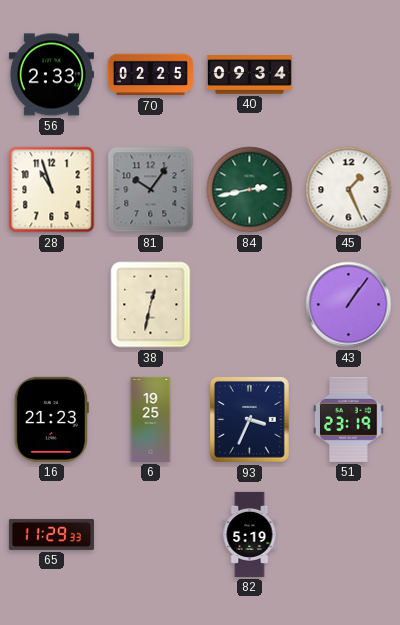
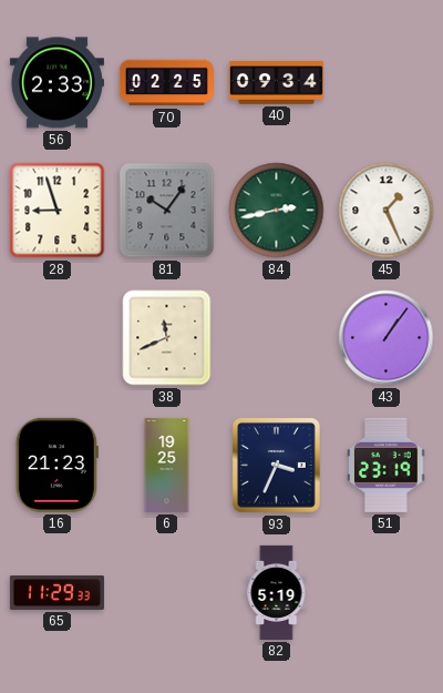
28: 10:57 -> 8:57 (58, 211)
38: 12:32 -> 11:41 (167, 338)
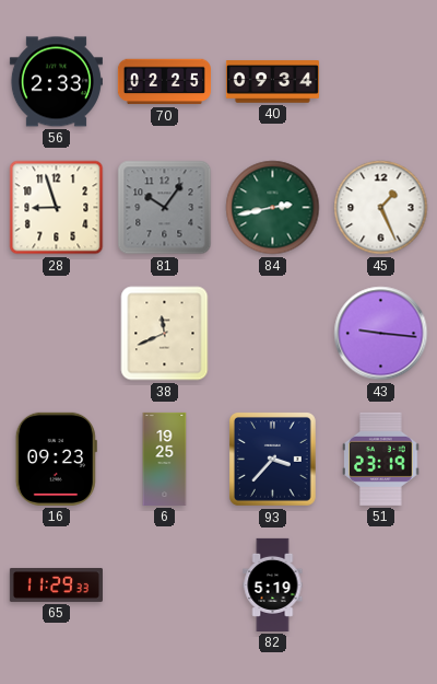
43: 1:06 -> 9:16 (381, 334)
16: 21:23 -> 09:23 (56, 459)
93: 3:34 -> 3:37 (273, 460)
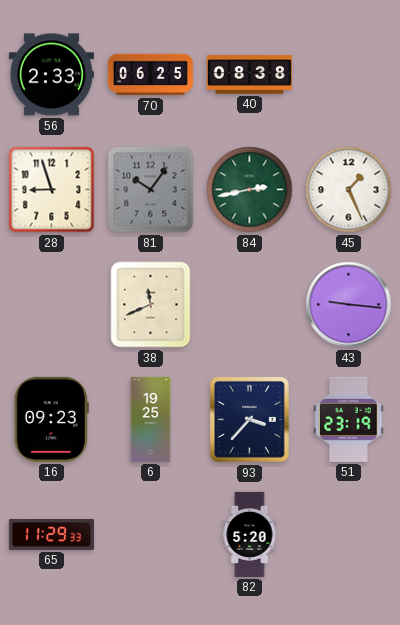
70: 02:25 -> 06:25 (150, 75)
40: 09:34 -> 08:38 (249, 75)
82: 5:19 -> 5:20 (250, 534)
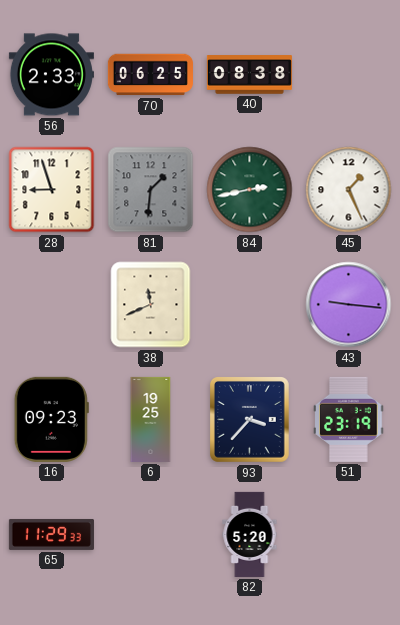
81: 10:06 -> 1:31 (151, 190)
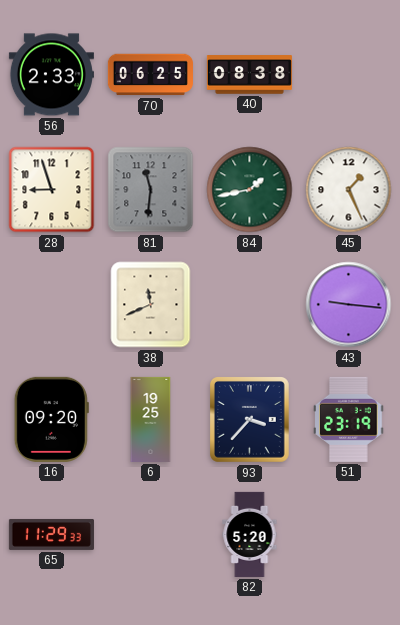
81: 1:31 -> 11:31 (151, 190)
84: 2:43 -> 1:43 (250, 190)
16: 09:23 -> 09:20 (51, 419)
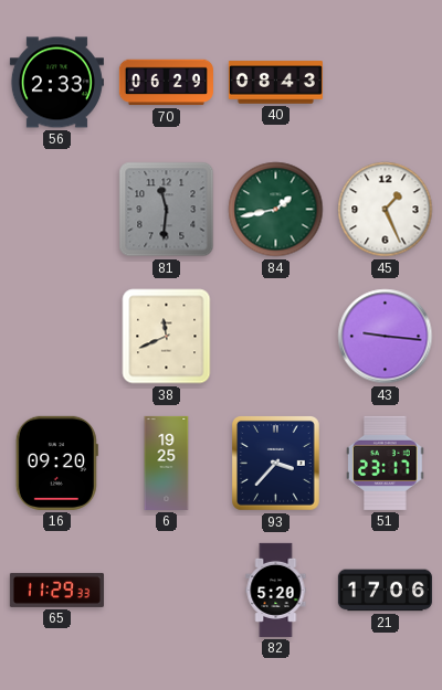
70: 06:25 -> 06:29 (166, 83)
40: 08:38 -> 08:43 (275, 83)
28: 8:57 -> none (52, 190)
51: 23:19 -> 23:17 (386, 463)
21: none -> 17:06 (385, 591)
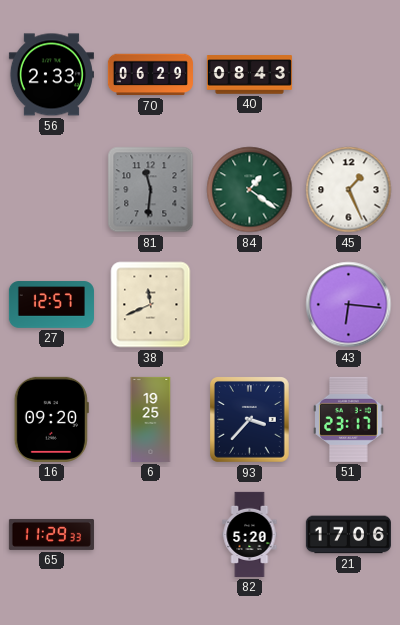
84: 1:43 -> 1:21 (250, 190)
27: none -> 12:57 (51, 305)
43: 9:16 -> 6:16 (349, 305)
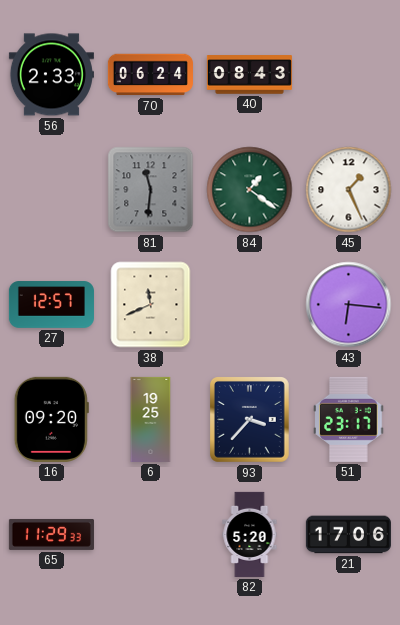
70: 06:29 -> 06:24 (150, 75)
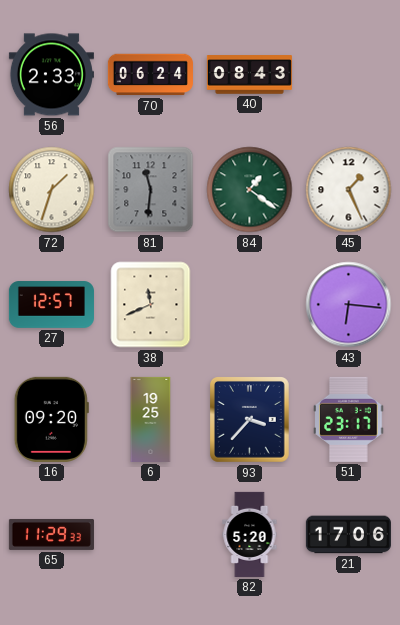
72: none -> 1:33 (52, 190)
